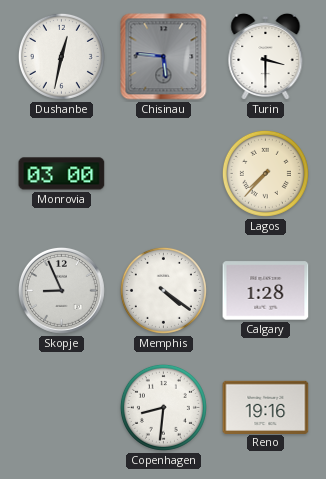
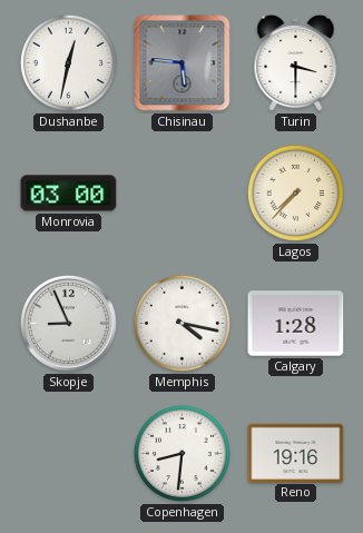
Memphis: 4:21 -> 4:17 (181, 323)
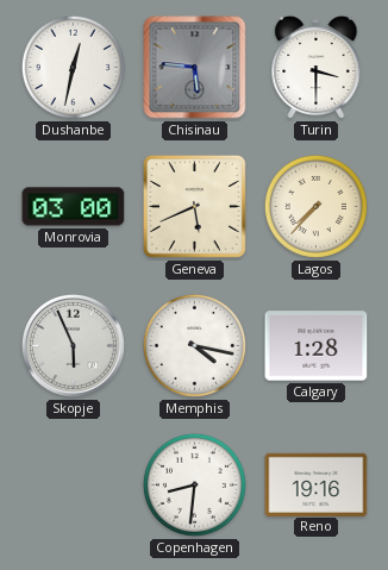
Geneva: none -> 5:41 (194, 206)
Skopje: 8:56 -> 5:56 (73, 345)
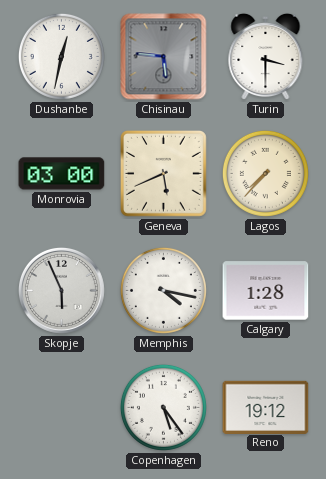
Copenhagen: 8:31 -> 5:24 (163, 407)
Reno: 19:16 -> 19:12 (266, 407)
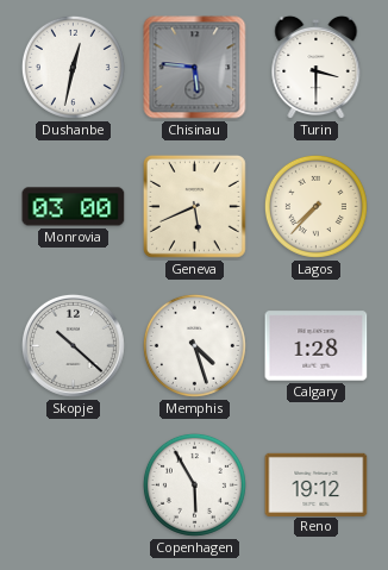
Skopje: 5:56 -> 10:22 (73, 345)
Memphis: 4:17 -> 4:27 (194, 345)
Copenhagen: 5:24 -> 5:55 (194, 484)
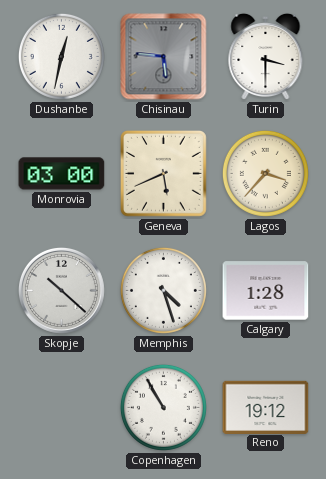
Lagos: 7:37 -> 3:37 (265, 173)
Copenhagen: 5:55 -> 10:55 (163, 407)
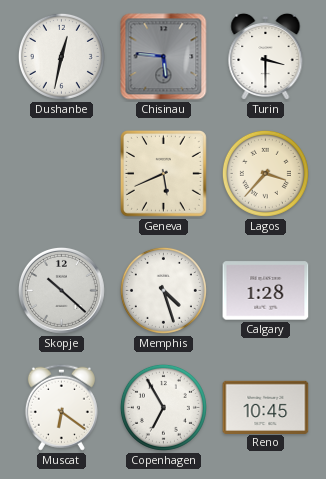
Monrovia: 03:00 -> none (62, 174)
Muscat: none -> 6:21 (61, 407)
Copenhagen: 10:55 -> 6:55 (163, 407)
Reno: 19:12 -> 10:45 (266, 407)
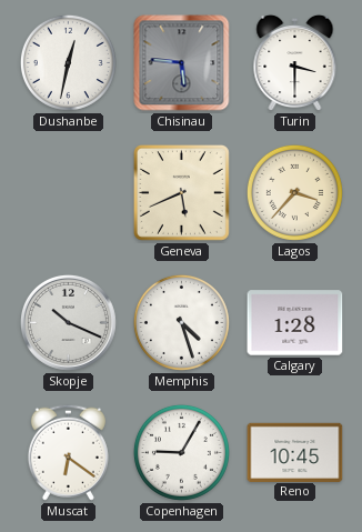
Skopje: 10:22 -> 10:19 (68, 322)
Copenhagen: 6:55 -> 9:05 (181, 452)
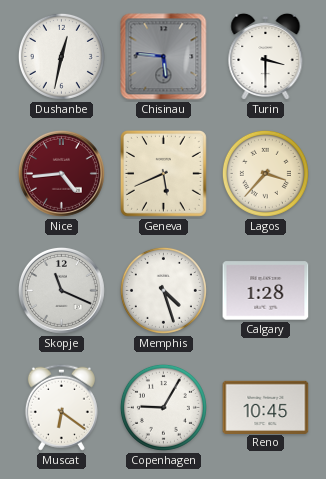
Nice: none -> 4:44 (61, 173)
Skopje: 10:19 -> 11:19 (61, 290)
